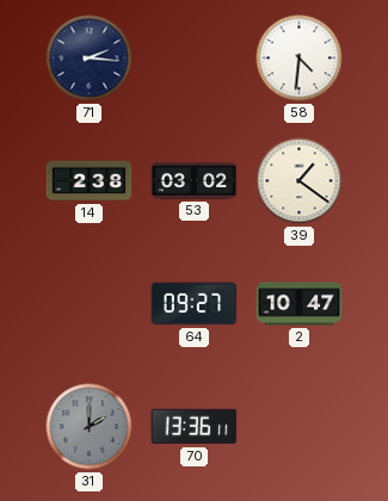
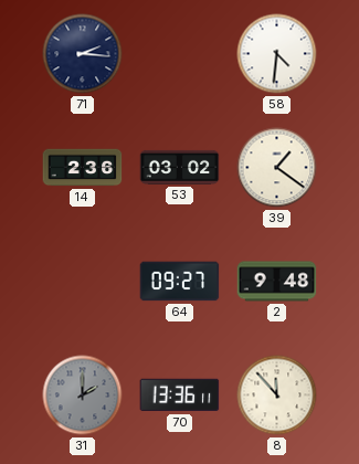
14: 2:38 -> 2:36 (83, 168)
2: 10:47 -> 9:48 (277, 282)
8: none -> 11:53 (277, 396)
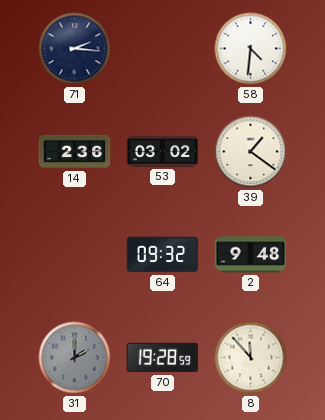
64: 09:27 -> 09:32 (163, 255)
70: 13:36 -> 19:28 (163, 358)
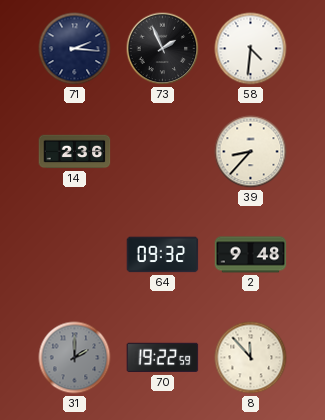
73: none -> 1:56 (163, 49)
53: 03:02 -> none (163, 151)
39: 1:21 -> 8:37 (251, 152)
70: 19:28 -> 19:22 (163, 358)
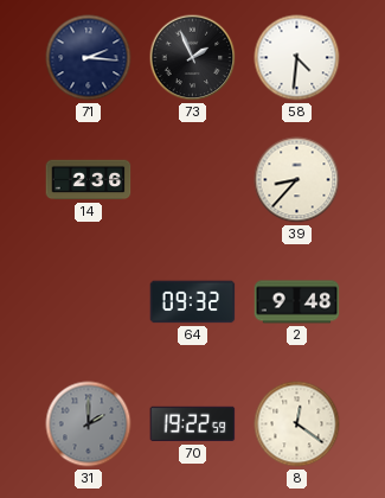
8: 11:53 -> 12:21 (297, 424)
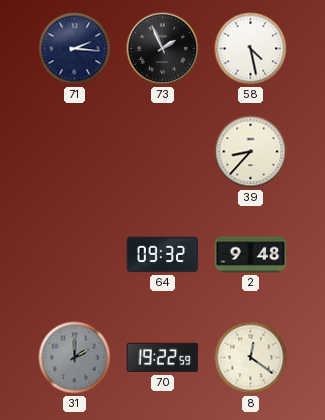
58: 4:31 -> 4:28 (251, 49)
14: 2:36 -> none (89, 180)
